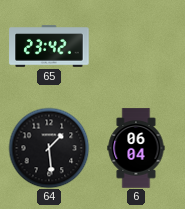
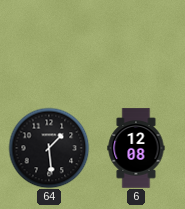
65: 23:42 -> none (49, 46)
6: 06:04 -> 12:08 (136, 148)
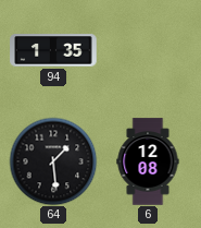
94: none -> 1:35 (53, 50)
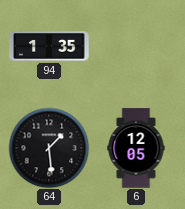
6: 12:08 -> 12:05 (136, 148)
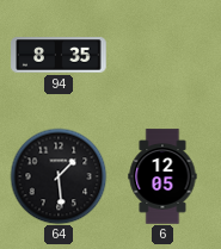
94: 1:35 -> 8:35 (59, 55)
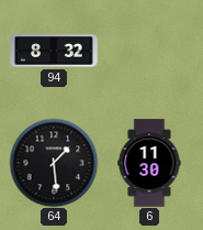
94: 8:35 -> 8:32 (54, 51)
6: 12:05 -> 11:30 (149, 163)
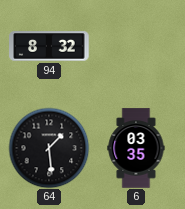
6: 11:30 -> 03:35 (136, 148)
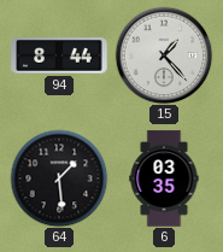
94: 8:32 -> 8:44 (59, 55)
15: none -> 1:23 (164, 55)
